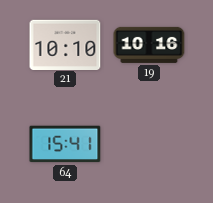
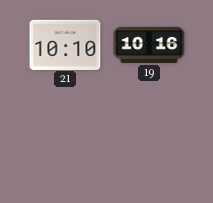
64: 15:41 -> none (65, 144)
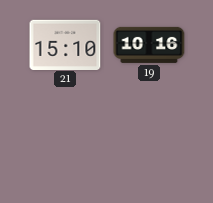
21: 10:10 -> 15:10 (65, 44)
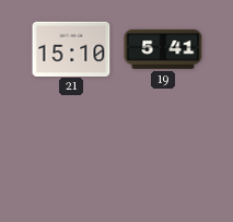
19: 10:16 -> 5:41 (163, 49)
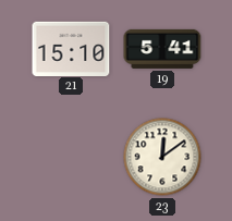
23: none -> 12:09 (162, 157)
